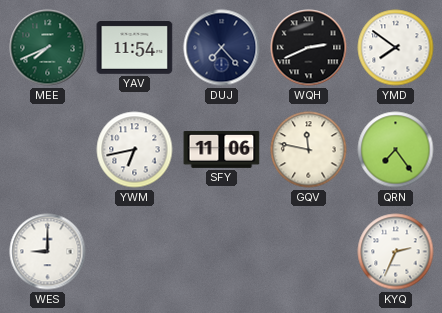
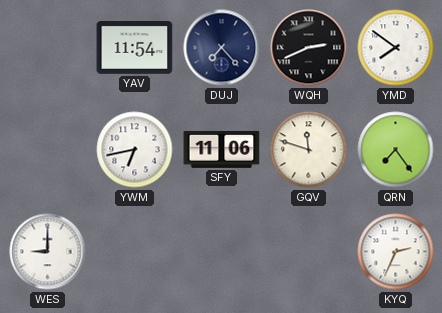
MEE: 7:41 -> none (48, 48)
GQV: 11:47 -> 11:48 (309, 150)
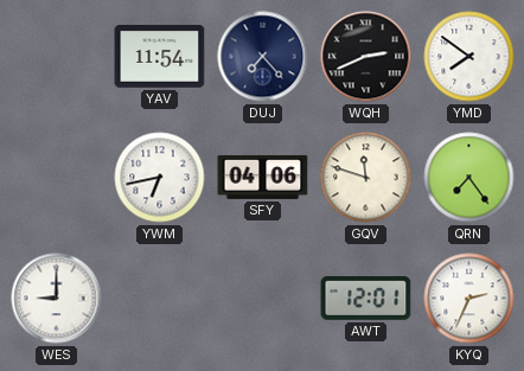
SFY: 11:06 -> 04:06 (263, 177)
AWT: none -> 12:01 (366, 299)
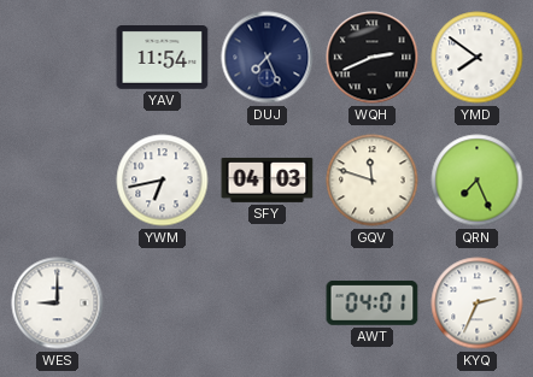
DUJ: 7:23 -> 7:26 (268, 58)
SFY: 04:06 -> 04:03 (268, 179)
QRN: 7:24 -> 7:26 (478, 181)
AWT: 12:01 -> 04:01 (373, 304)
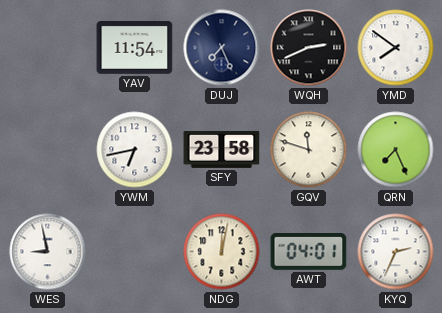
SFY: 04:03 -> 23:58 (222, 149)
WES: 9:00 -> 8:58 (48, 252)
NDG: none -> 12:02 (222, 252)
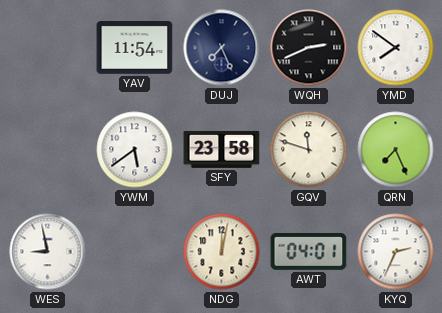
YWM: 6:43 -> 5:39 (135, 150)
